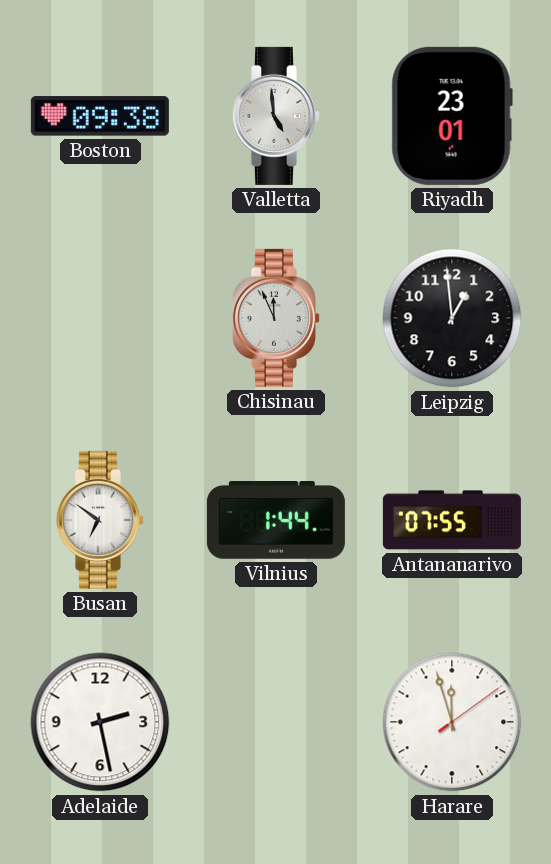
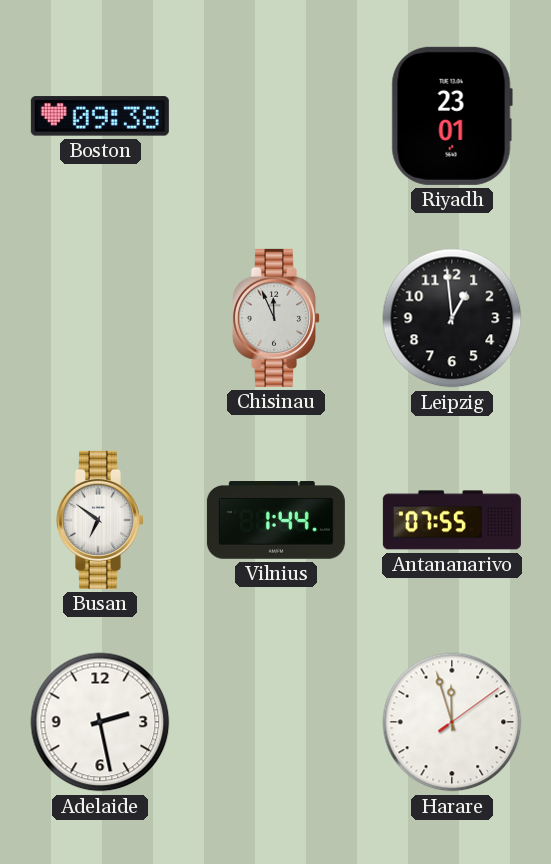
Valletta: 4:59 -> none (275, 116)
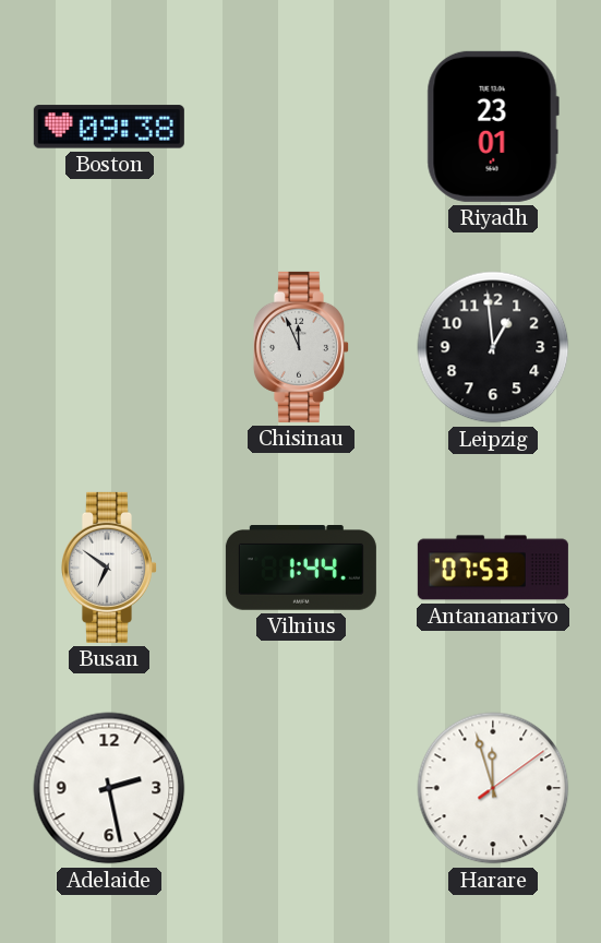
Antananarivo: 07:55 -> 07:53 (493, 568)
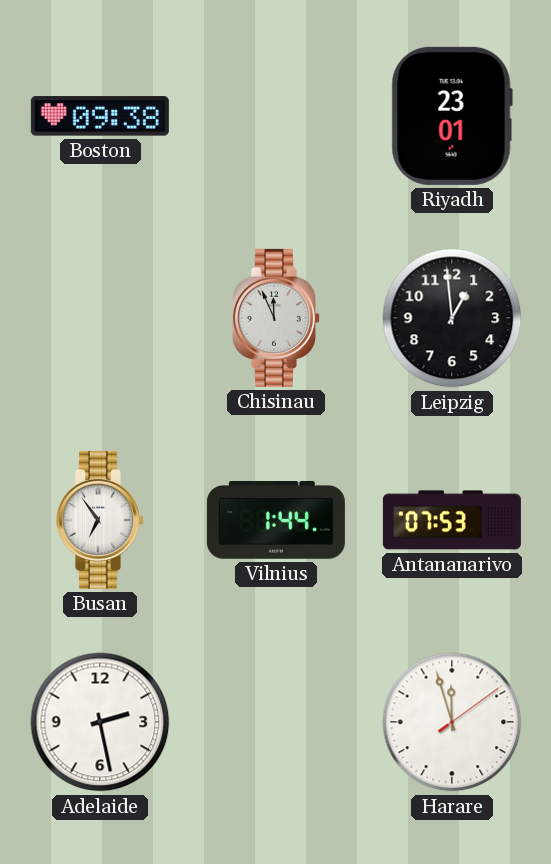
Busan: 6:51 -> 6:54 (99, 520)
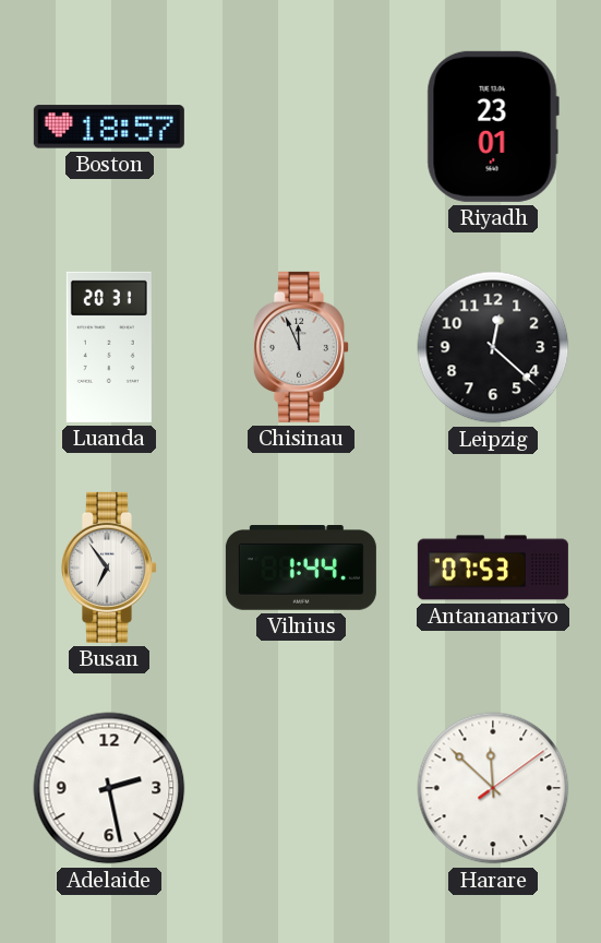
Boston: 09:38 -> 18:57 (109, 127)
Luanda: none -> 20:31 (109, 347)
Leipzig: 12:59 -> 12:22 (493, 347)
Harare: 11:57 -> 11:52 (493, 788)
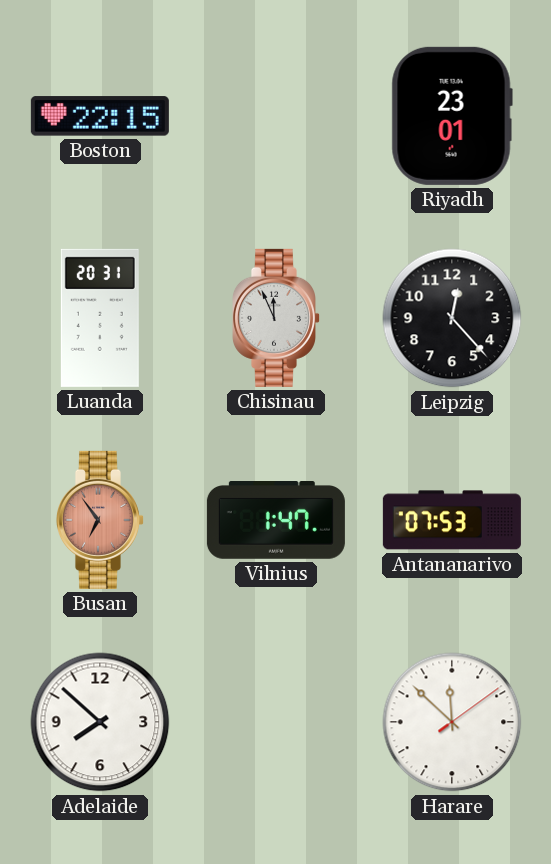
Boston: 18:57 -> 22:15 (100, 116)
Leipzig: 12:22 -> 12:23 (452, 318)
Busan dial: white -> salmon (99, 520)
Vilnius: 1:44 -> 1:47 (276, 521)
Adelaide: 2:28 -> 7:52 (100, 722)
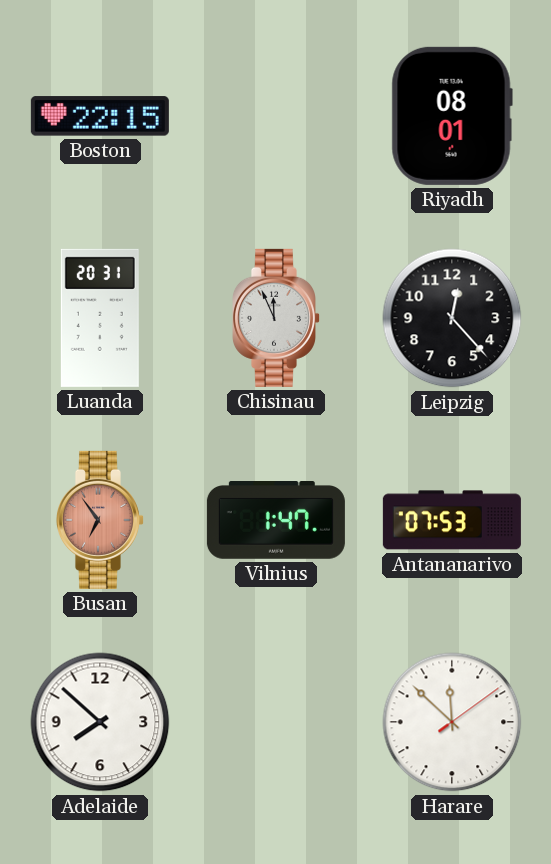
Riyadh: 23:01 -> 08:01 (452, 116)
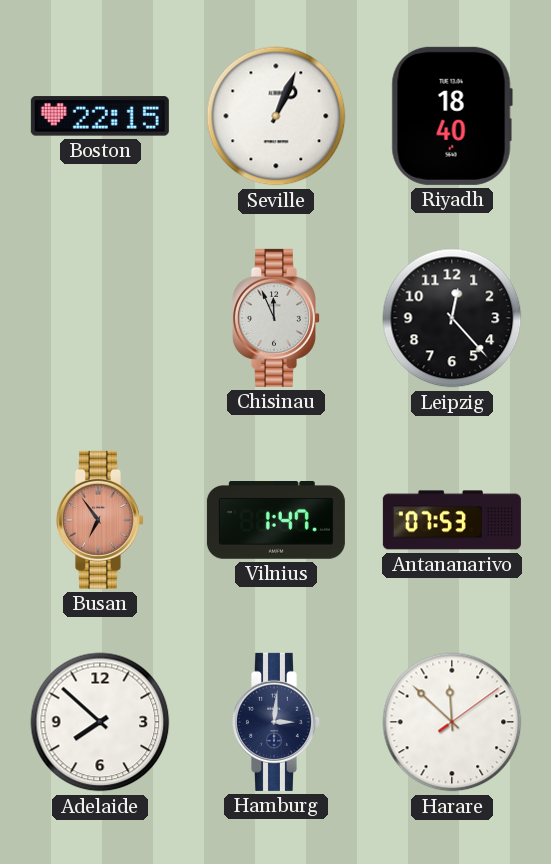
Seville: none -> 1:04 (276, 116)
Riyadh: 08:01 -> 18:40 (452, 116)
Luanda: 20:31 -> none (100, 318)
Hamburg: none -> 3:01 (275, 722)
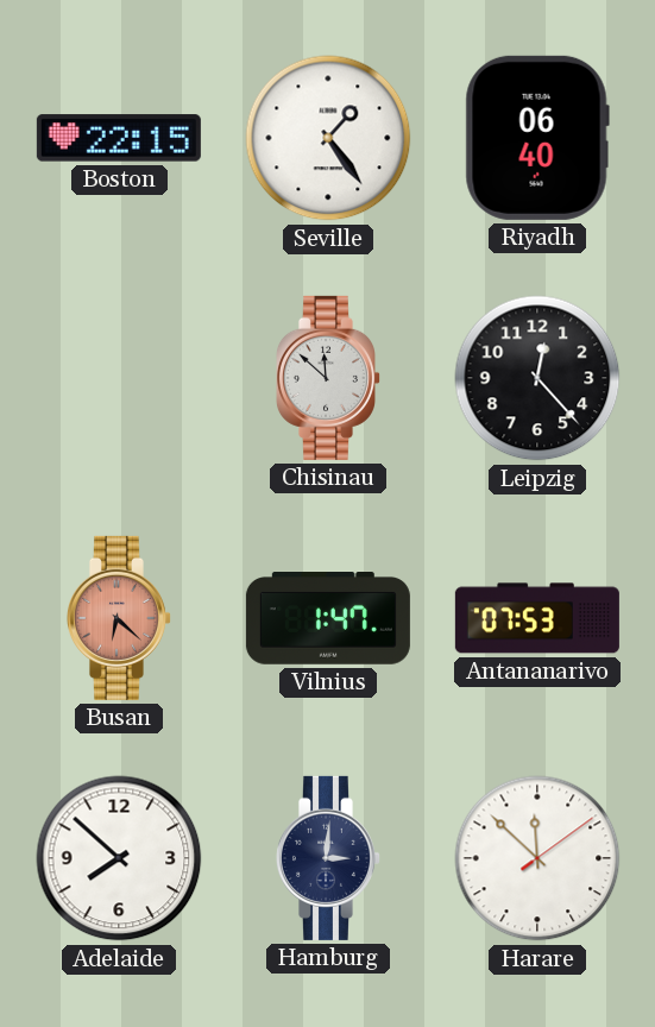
Seville: 1:04 -> 1:24 (328, 138)
Riyadh: 18:40 -> 06:40 (537, 138)
Chisinau: 11:56 -> 11:52 (327, 378)
Busan: 6:54 -> 6:22 (118, 618)
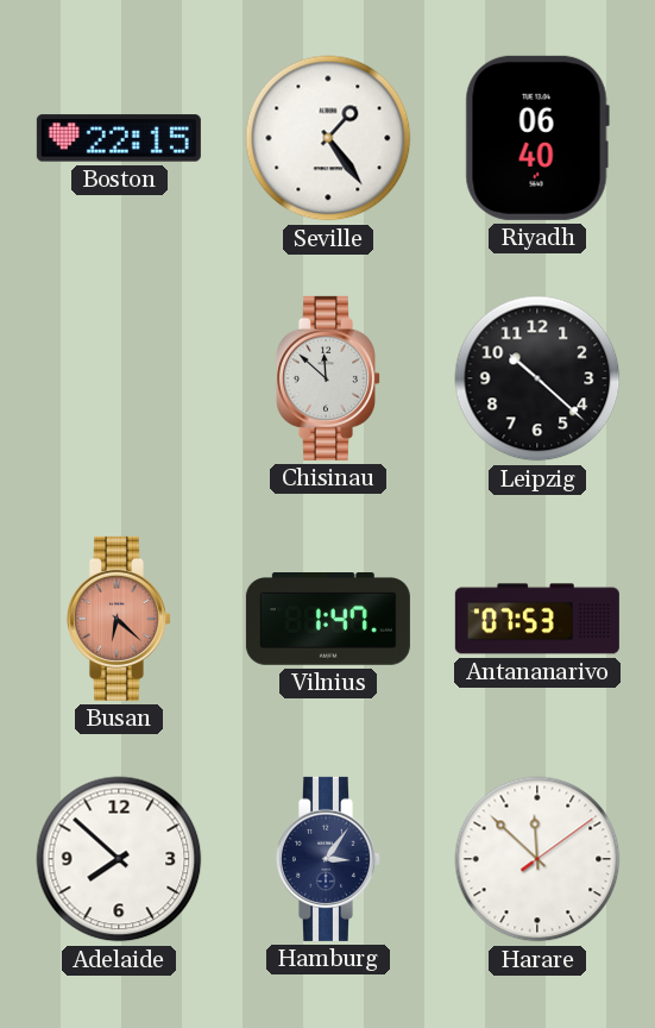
Leipzig: 12:23 -> 10:22 (537, 378)
Hamburg: 3:01 -> 3:06 (327, 859)
